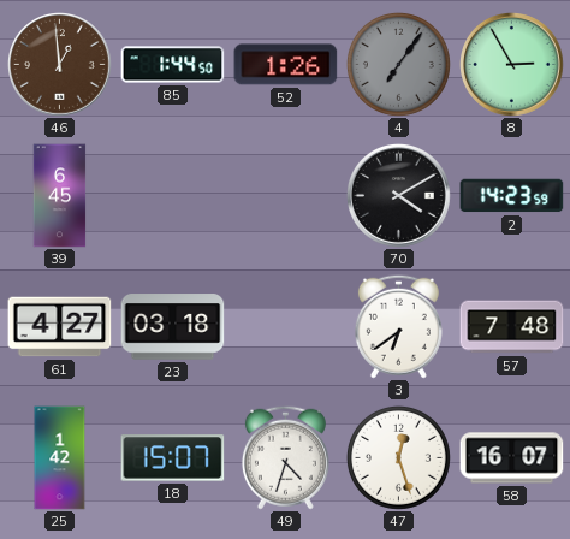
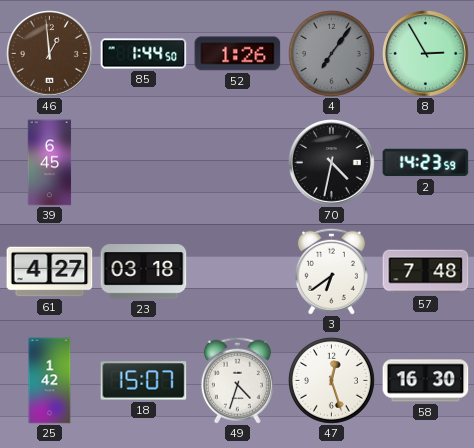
70: 4:10 -> 4:32 (332, 163)
58: 16:07 -> 16:30 (426, 381)
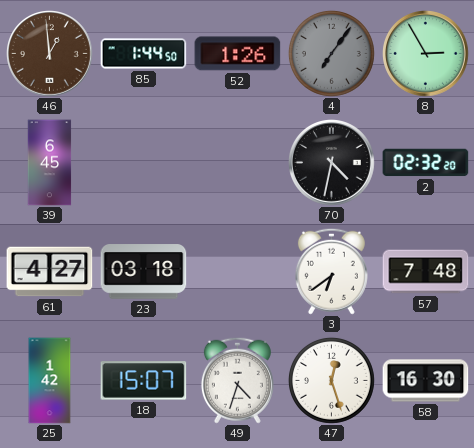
2: 14:23 -> 02:32 (426, 163)
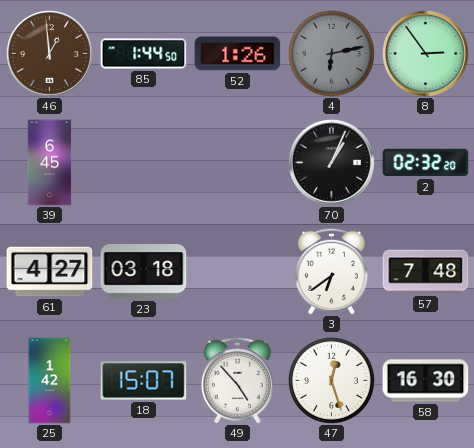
4: 7:06 -> 6:13 (331, 53)
8: 2:55 -> 2:54 (426, 54)
70: 4:32 -> 1:04 (332, 163)
49: 4:33 -> 4:53 (237, 380)
